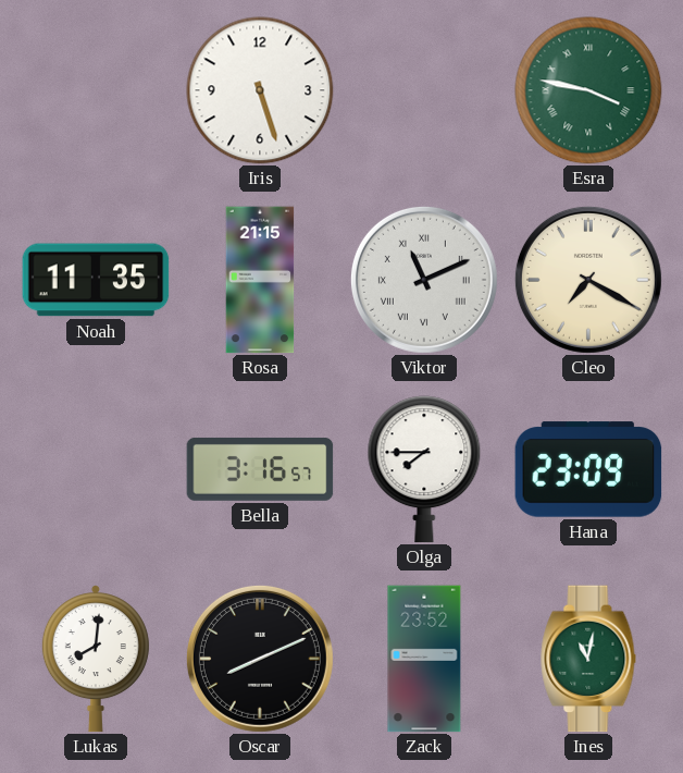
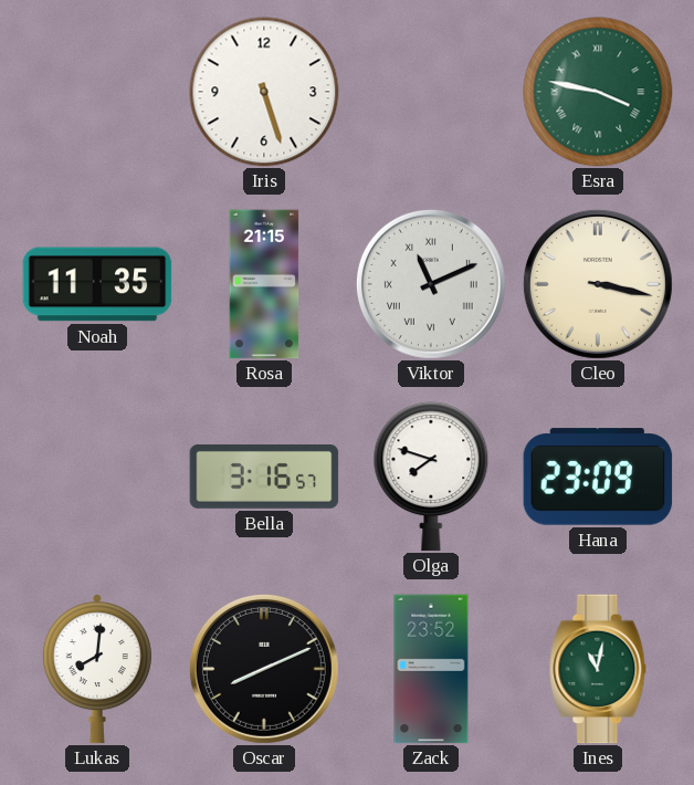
Cleo: 7:20 -> 3:17 (598, 284)
Olga: 7:45 -> 7:48 (431, 477)
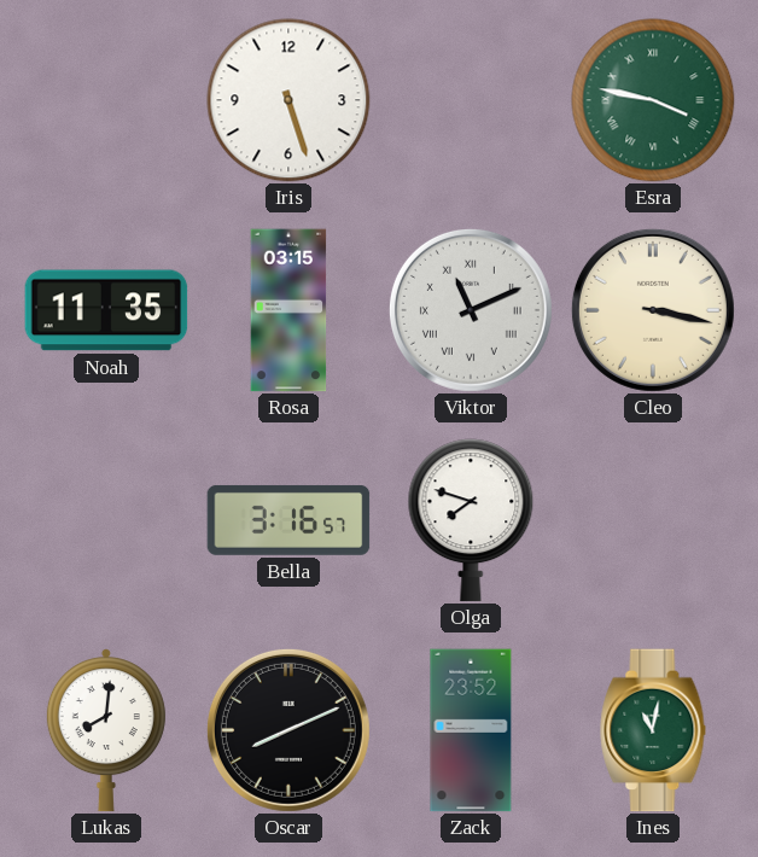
Rosa: 21:15 -> 03:15 (288, 310)
Hana: 23:09 -> none (598, 477)
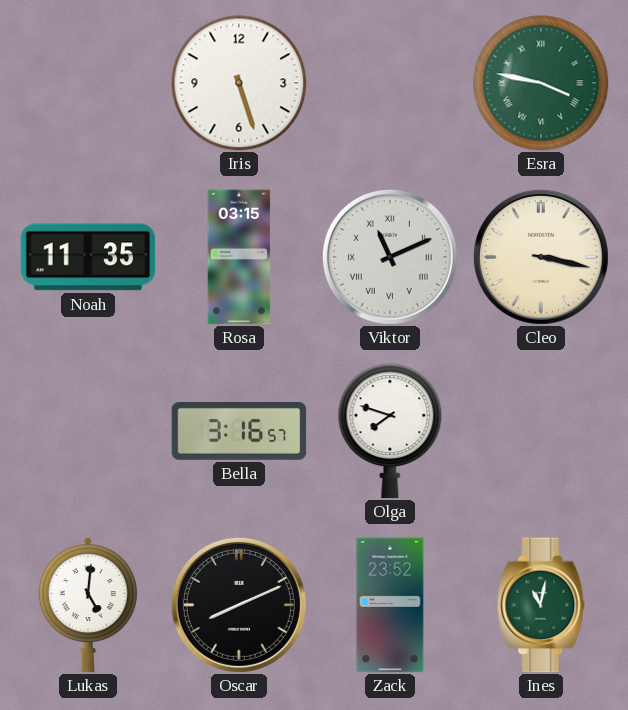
Lukas: 8:01 -> 5:01 (88, 605)
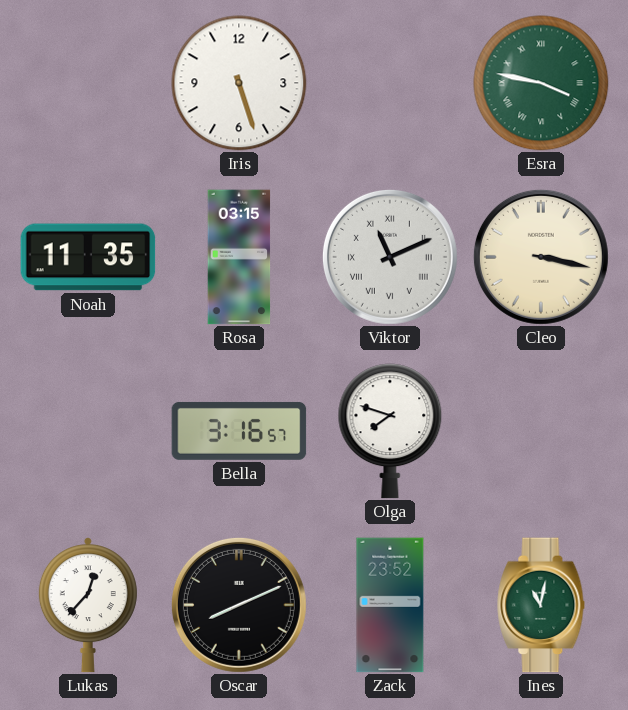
Lukas: 5:01 -> 12:37 (88, 605)
